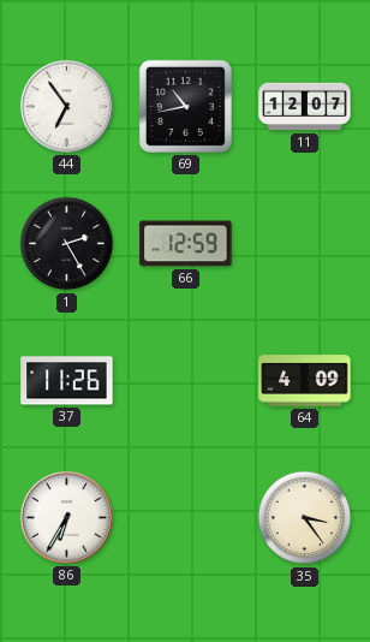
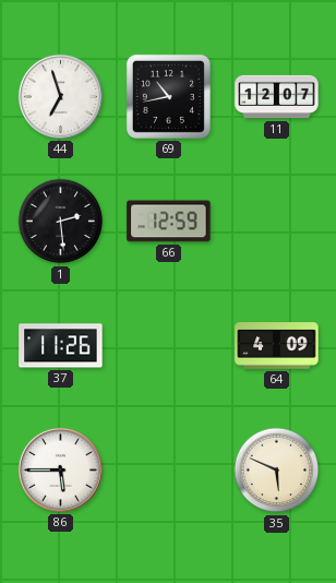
44: 6:54 -> 6:57 (60, 96)
1: 2:25 -> 2:29 (61, 222)
86: 6:35 -> 5:45 (60, 469)
35: 3:24 -> 5:49 (277, 471)
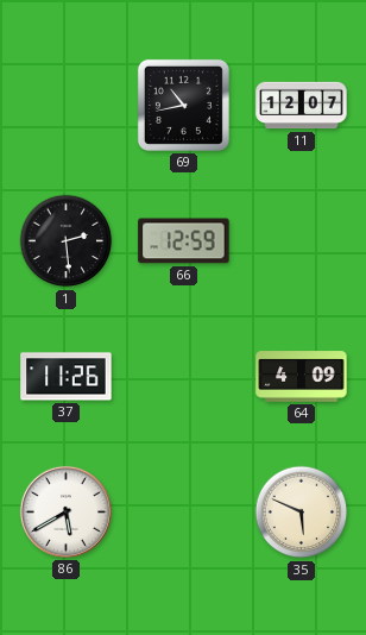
44: 6:57 -> none (60, 96)
86: 5:45 -> 5:40 (65, 511)
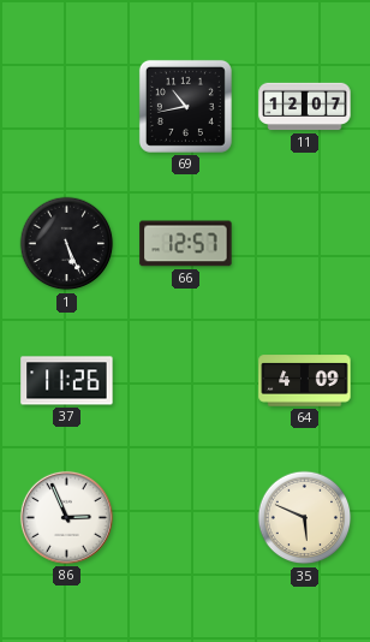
1: 2:29 -> 5:26 (67, 244)
66: 12:59 -> 12:57 (186, 244)
86: 5:40 -> 2:56 (66, 517)
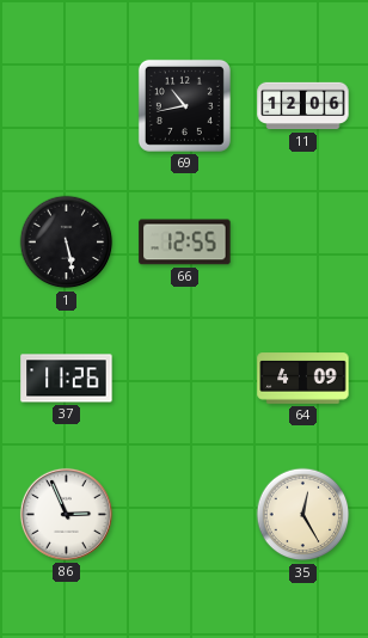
11: 12:07 -> 12:06 (303, 106)
1: 5:26 -> 5:28 (67, 243)
66: 12:57 -> 12:55 (185, 243)
35: 5:49 -> 12:25 (303, 515)
